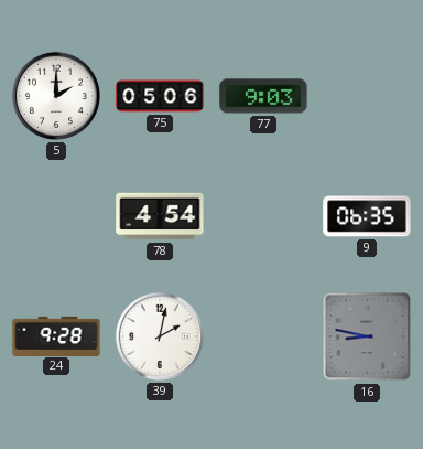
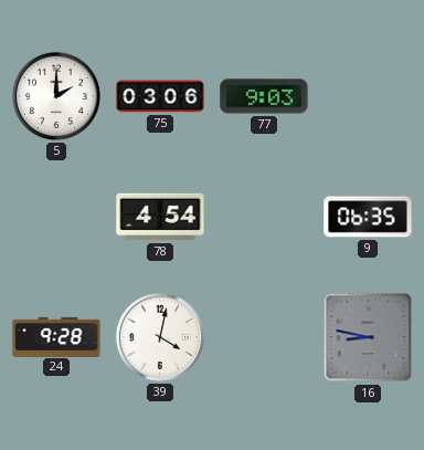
75: 05:06 -> 03:06 (160, 96)
39: 2:02 -> 4:02 (160, 337)
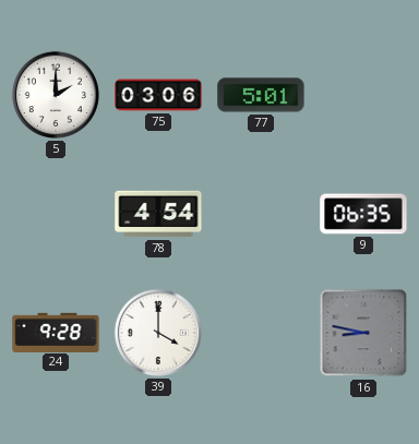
77: 9:03 -> 5:01 (261, 95)
39: 4:02 -> 4:00 (158, 333)
